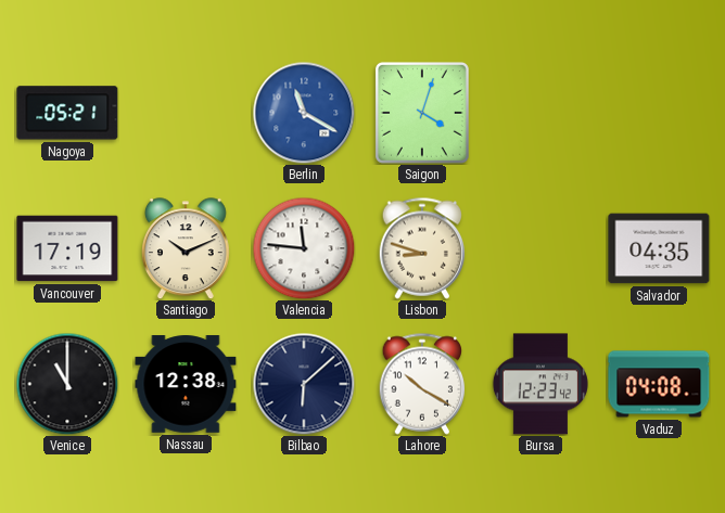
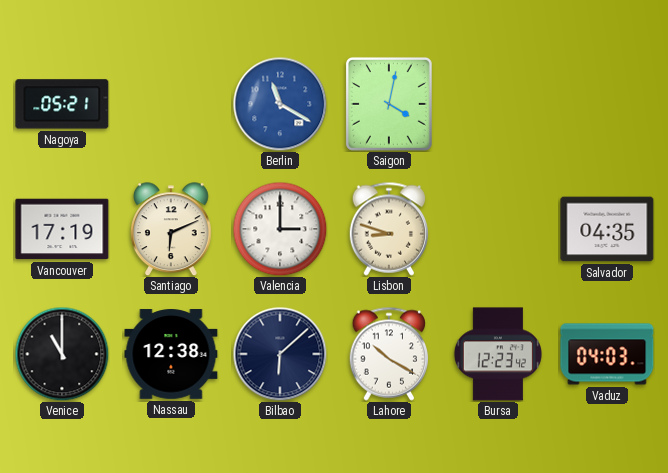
Saigon: 4:03 -> 4:02 (389, 104)
Santiago: 10:11 -> 6:11 (171, 229)
Valencia: 11:46 -> 3:00 (280, 229)
Vaduz: 04:08 -> 04:03 (607, 354)
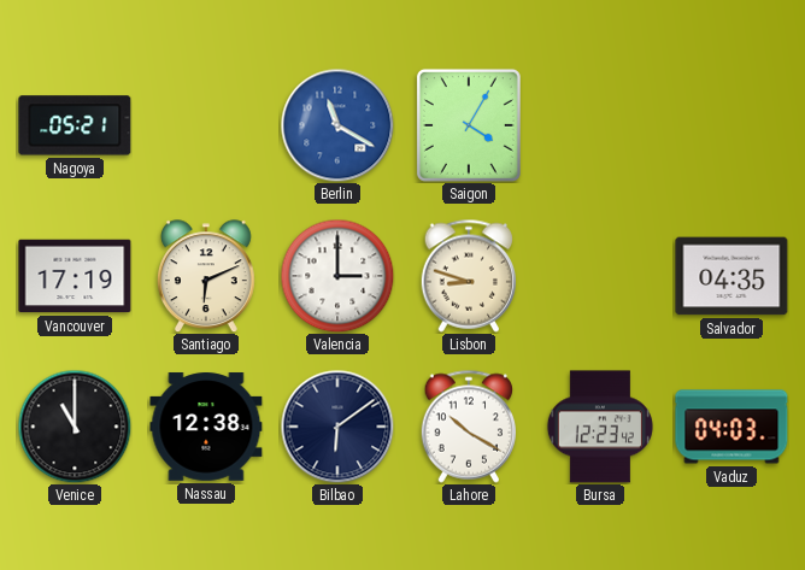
Saigon: 4:02 -> 4:05 (469, 125)
Bilbao: 6:08 -> 6:09 (337, 427)
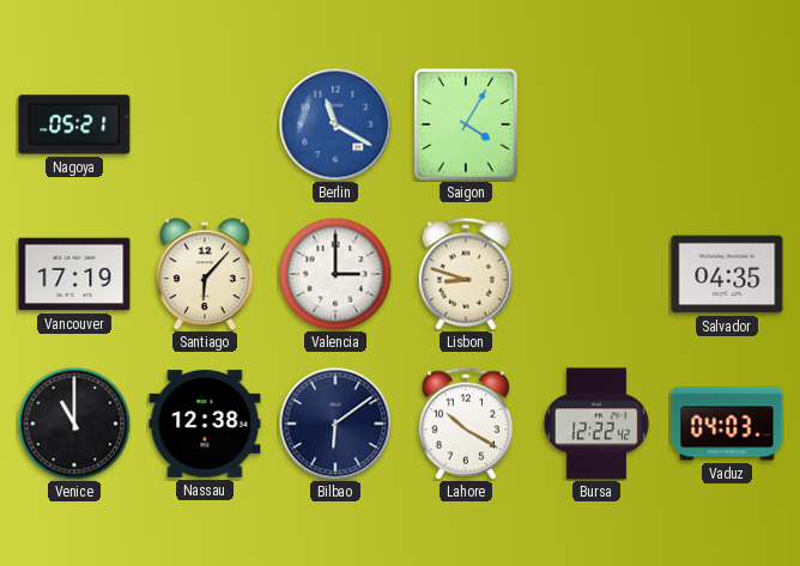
Santiago: 6:11 -> 6:07 (205, 274)
Bursa: 12:23 -> 12:22 (596, 424)
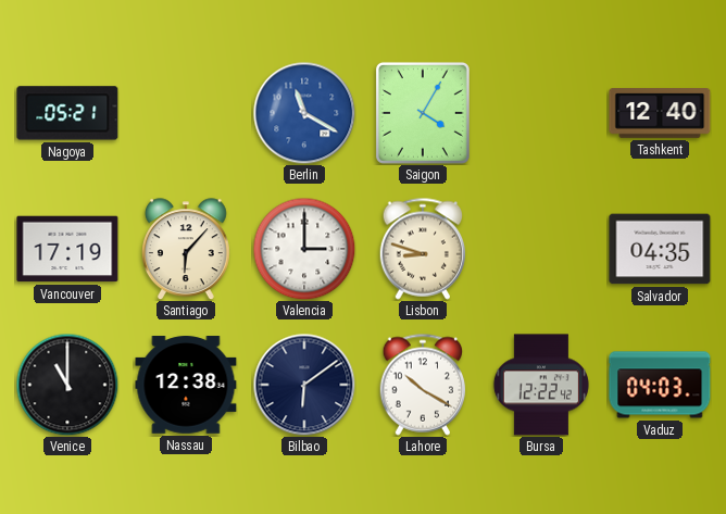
Tashkent: none -> 12:40 (660, 114)
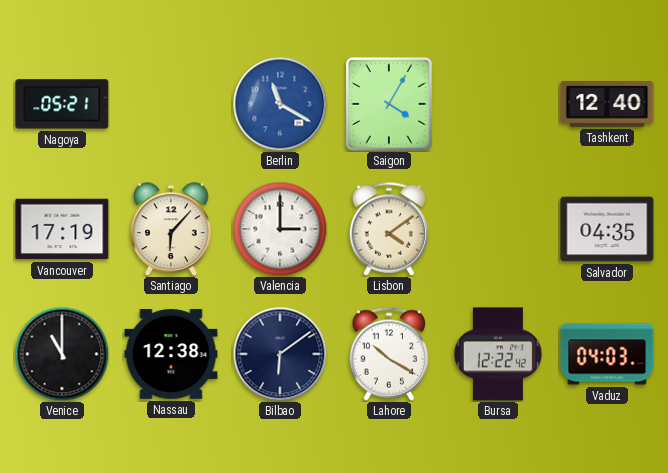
Lisbon: 8:48 -> 4:09 (389, 229)
